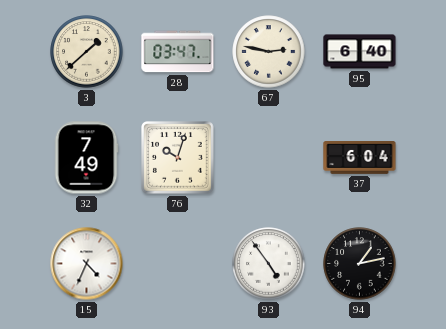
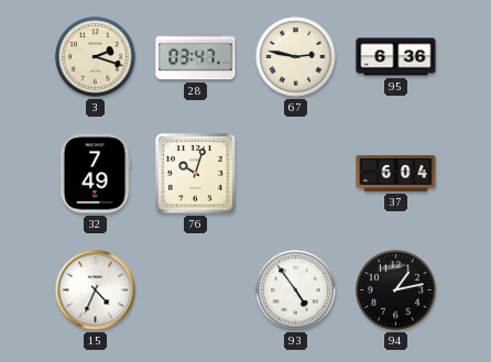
3: 1:38 -> 2:18 (96, 57)
95: 6:40 -> 6:36 (396, 57)
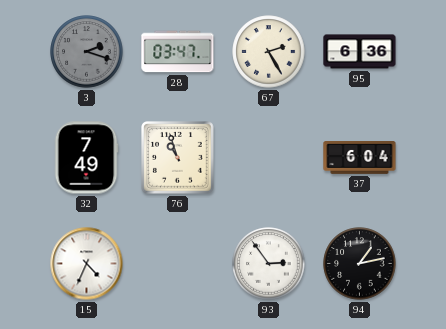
3 dial: cream -> grey (87, 52)
67: 2:47 -> 2:25 (269, 52)
76: 10:03 -> 10:57 (178, 158)
93: 4:54 -> 2:54 (269, 264)
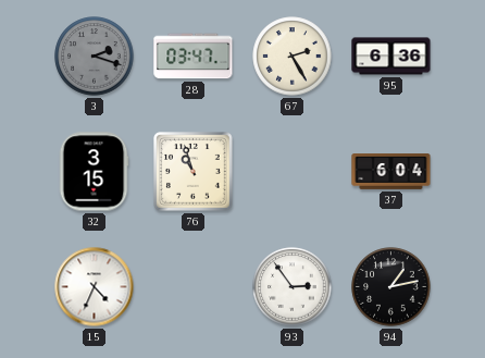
32: 7:49 -> 3:15 (94, 172)
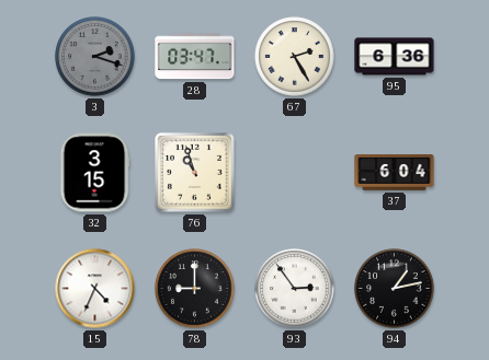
78: none -> 9:00 (195, 289)
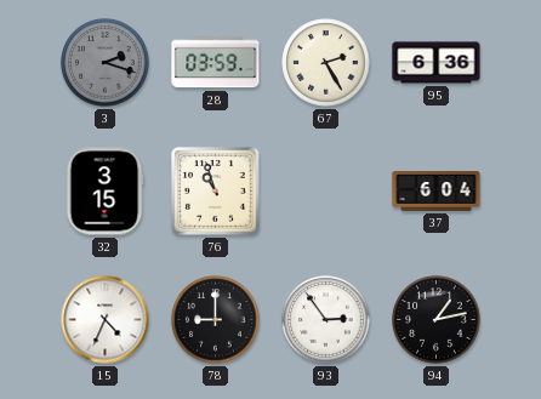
28: 03:47 -> 03:59 (216, 63)
